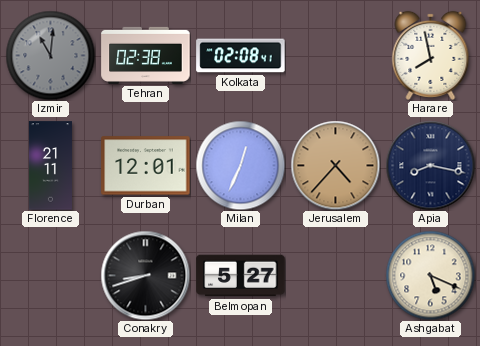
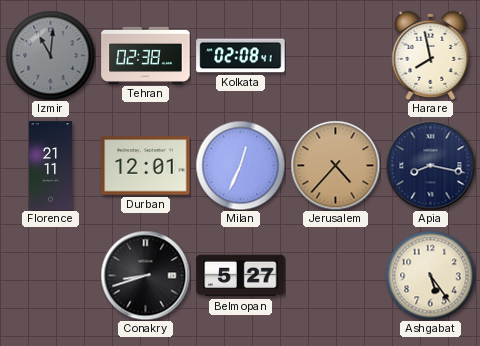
Ashgabat: 5:19 -> 5:24 (430, 275)
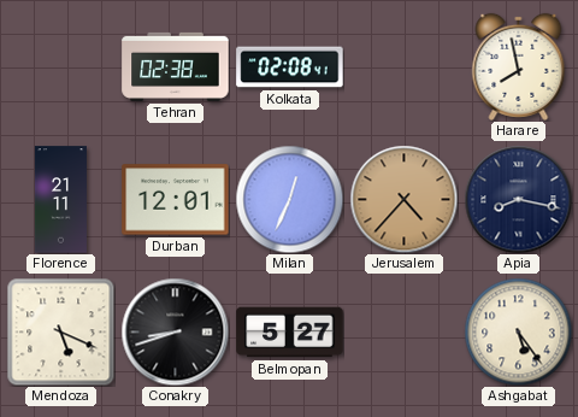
Izmir: 11:01 -> none (50, 55)
Mendoza: none -> 5:19 (60, 331)
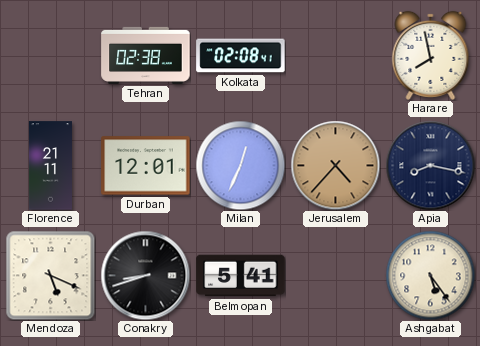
Belmopan: 5:27 -> 5:41 (241, 276)
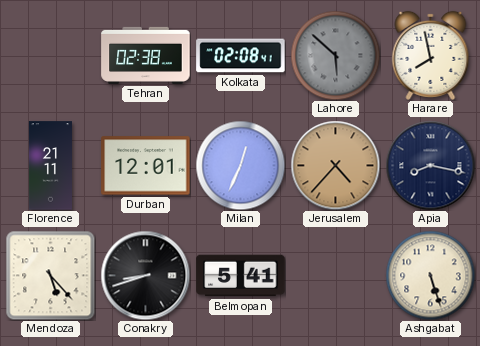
Lahore: none -> 5:52 (335, 55)
Mendoza: 5:19 -> 5:23 (50, 275)
Ashgabat: 5:24 -> 5:27 (430, 275)
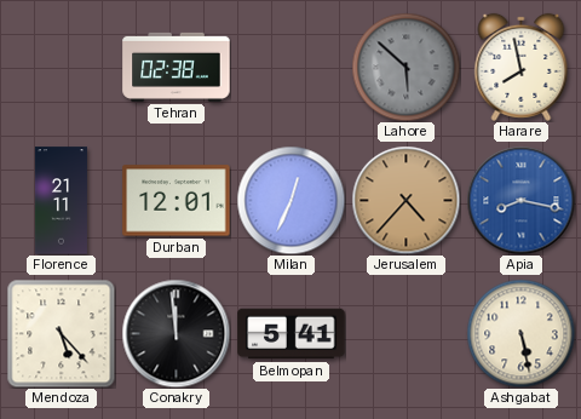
Kolkata: 02:08 -> none (241, 56)
Apia dial: navy -> blue (520, 200)
Conakry: 8:42 -> 11:59 (176, 333)
Ashgabat: 5:27 -> 5:28 (520, 333)
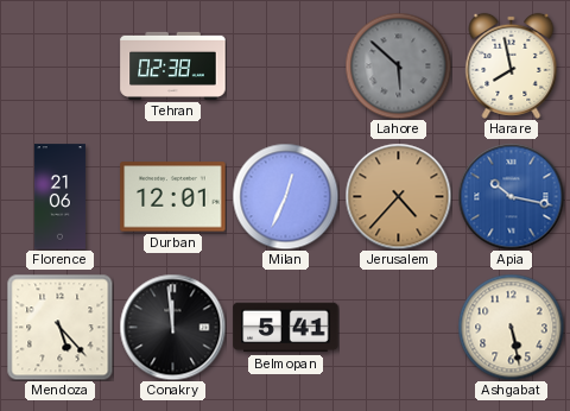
Florence: 21:11 -> 21:06 (59, 197)
Apia: 8:17 -> 10:17 (511, 196)
